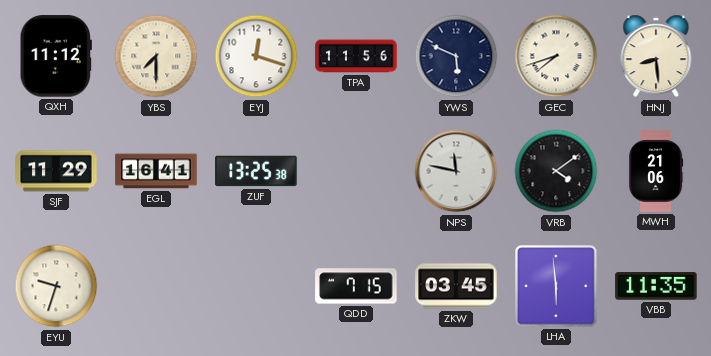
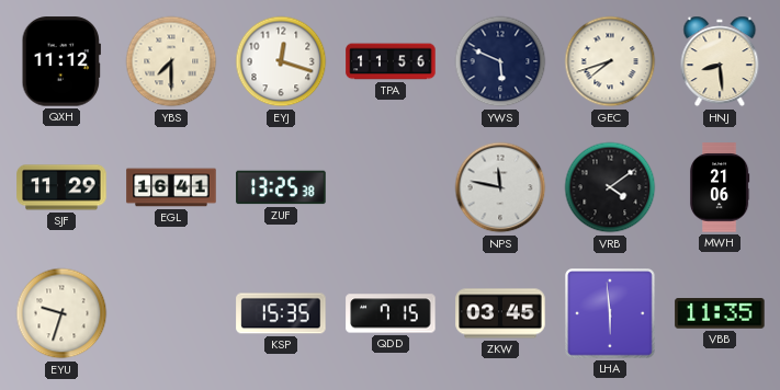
KSP: none -> 15:35 (281, 313)
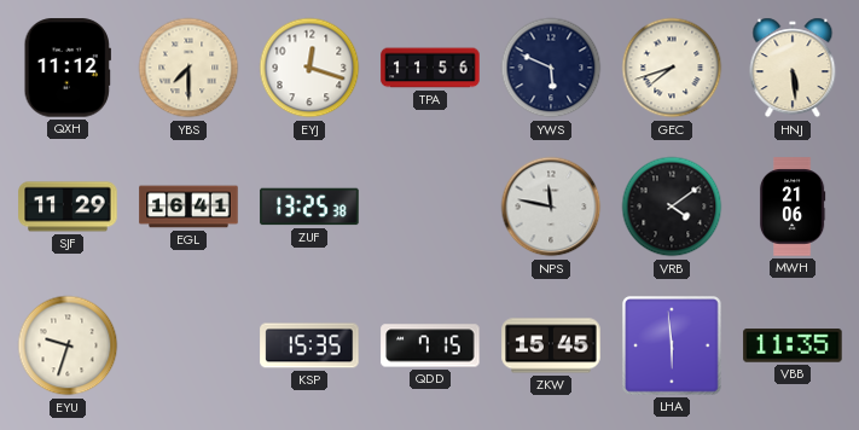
HNJ: 8:29 -> 5:29 (793, 68)
ZKW: 03:45 -> 15:45 (551, 345)
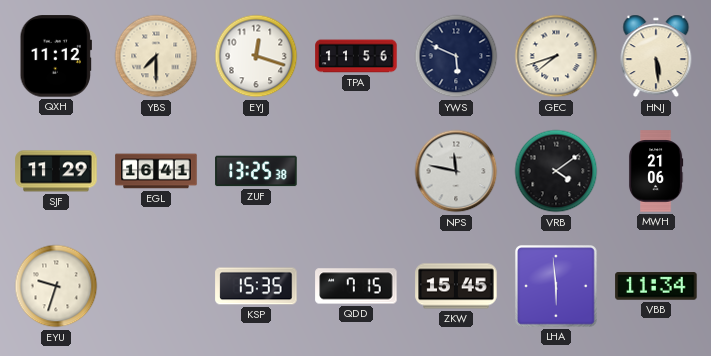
VBB: 11:35 -> 11:34 (656, 286)
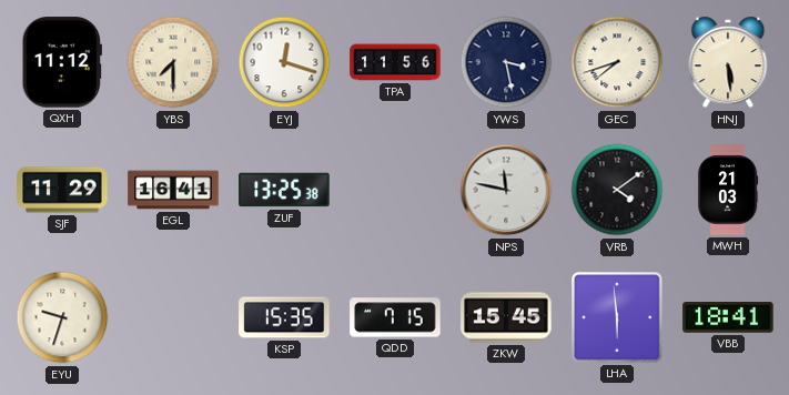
YWS: 5:49 -> 3:28 (506, 62)
MWH: 21:06 -> 21:03 (728, 190)
VBB: 11:34 -> 18:41 (728, 317)
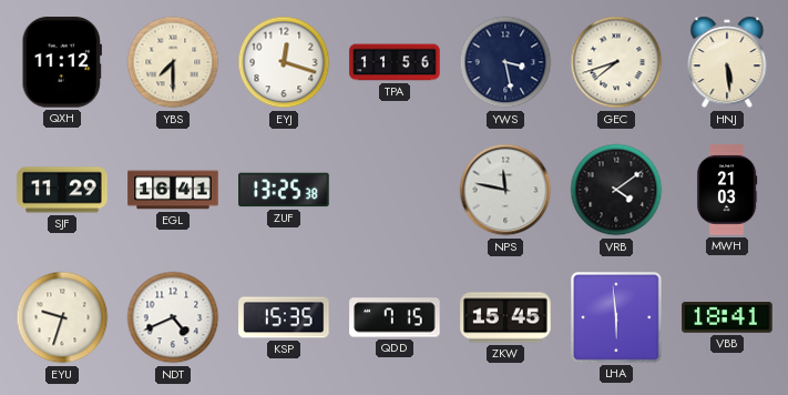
NDT: none -> 4:41 (173, 317)
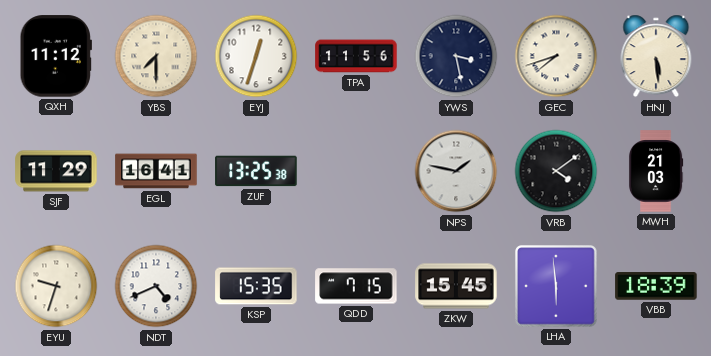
EYJ: 12:18 -> 12:33 (256, 56)
NPS: 11:47 -> 1:47 (456, 171)
VBB: 18:41 -> 18:39 (656, 286)
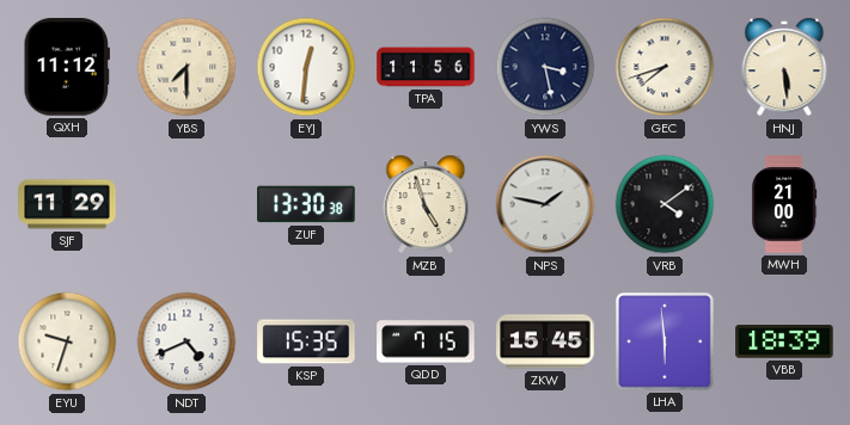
EYJ: 12:33 -> 12:31 (306, 67)
EGL: 16:41 -> none (156, 171)
ZUF: 13:25 -> 13:30 (306, 204)
MZB: none -> 4:57 (426, 204)
MWH: 21:03 -> 21:00 (784, 204)
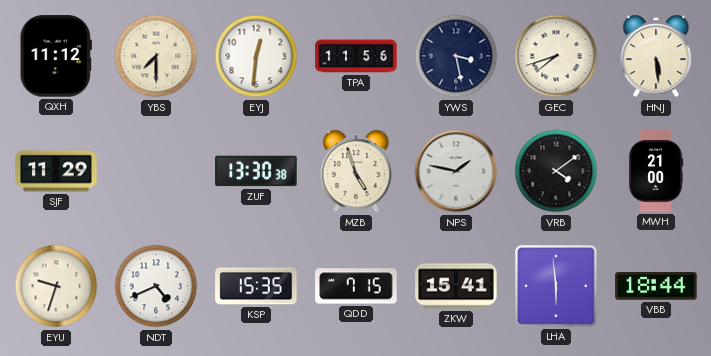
ZKW: 15:45 -> 15:41 (456, 286)
VBB: 18:39 -> 18:44 (656, 286)
